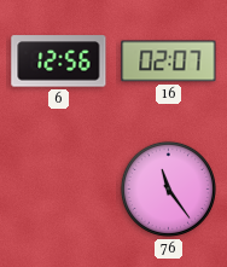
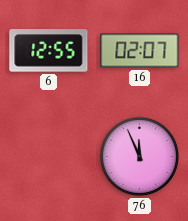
6: 12:56 -> 12:55 (49, 51)
76: 11:24 -> 11:56 (139, 156)
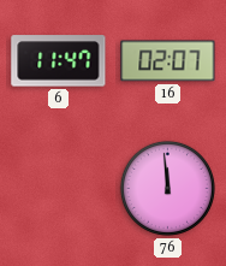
6: 12:55 -> 11:47 (59, 61)
76: 11:56 -> 11:59 (167, 188)
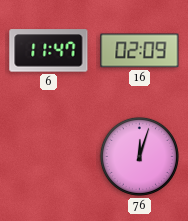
16: 02:07 -> 02:09 (140, 51)
76: 11:59 -> 12:03 (139, 156)
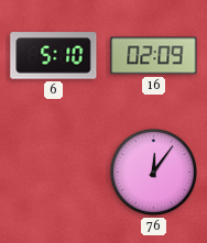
6: 11:47 -> 5:10 (54, 56)
76: 12:03 -> 12:06 (153, 172)
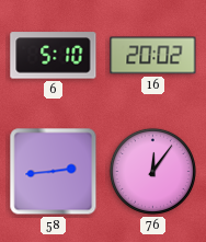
16: 02:09 -> 20:02 (153, 56)
58: none -> 2:44 (54, 172)
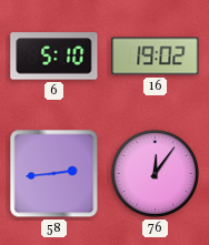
16: 20:02 -> 19:02 (156, 57)
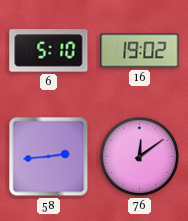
76: 12:06 -> 12:09 (139, 156)
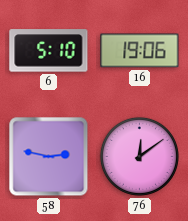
16: 19:02 -> 19:06 (140, 51)
58: 2:44 -> 2:47 (49, 157)
